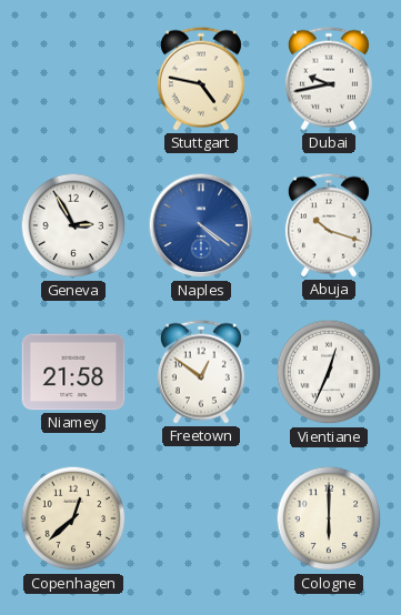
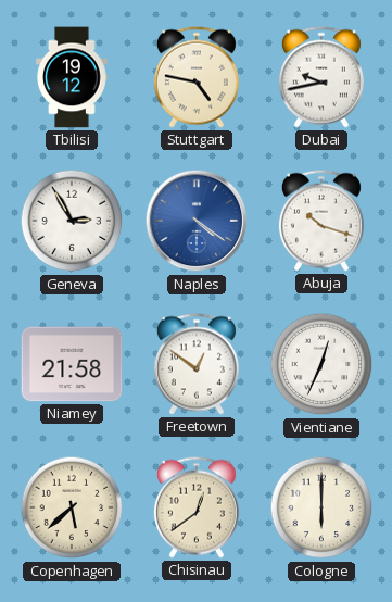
Tbilisi: none -> 19:12 (72, 77)
Copenhagen: 12:38 -> 5:38 (72, 507)
Chisinau: none -> 12:39 (197, 507)
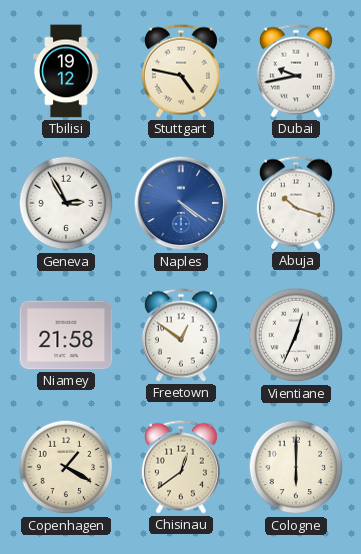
Copenhagen: 5:38 -> 1:20 (66, 467)
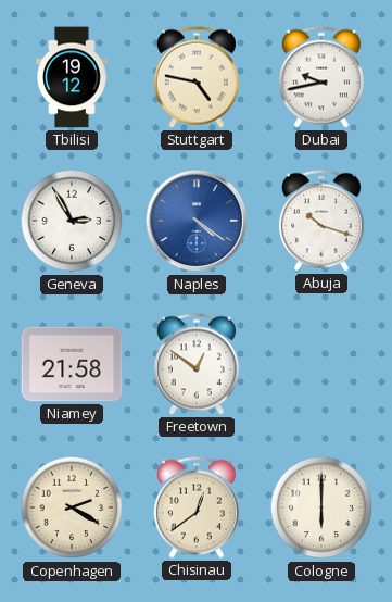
Vientiane: 12:34 -> none (296, 335)
Copenhagen: 1:20 -> 2:20 (72, 507)
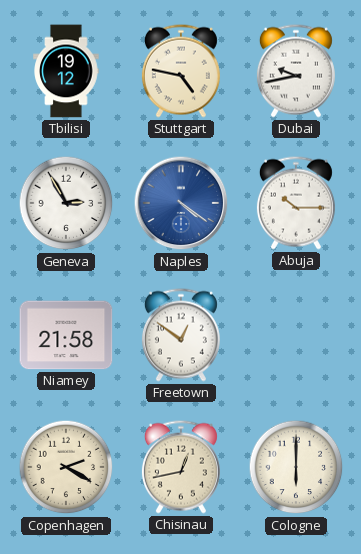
Abuja: 10:18 -> 10:15 (296, 203)
Chisinau: 12:39 -> 12:43 (181, 467)
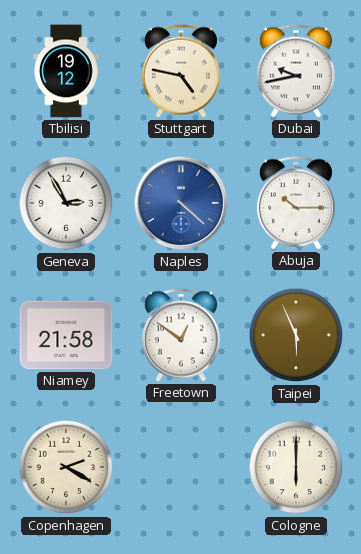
Naples: 4:21 -> 4:22 (181, 203)
Taipei: none -> 5:56 (296, 335)
Chisinau: 12:43 -> none (181, 467)
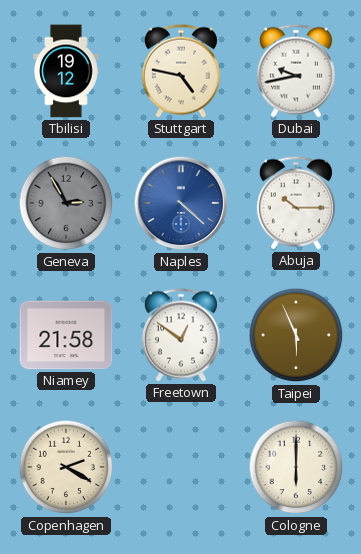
Geneva dial: white -> grey (66, 203)
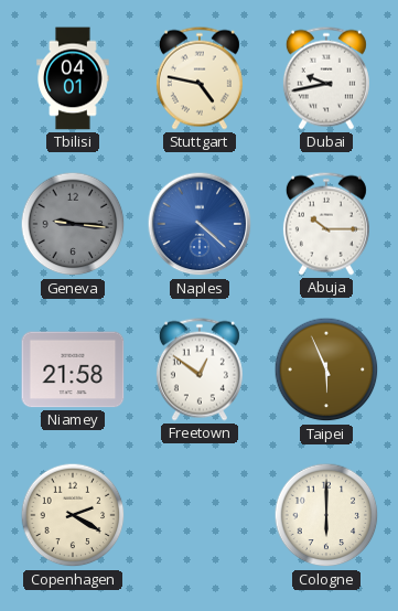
Tbilisi: 19:12 -> 04:01 (73, 78)
Geneva: 2:55 -> 9:16 (73, 224)
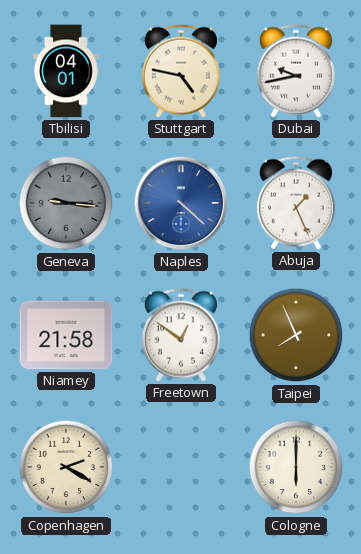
Abuja: 10:15 -> 1:26 (296, 203)
Taipei: 5:56 -> 7:56 (296, 335)
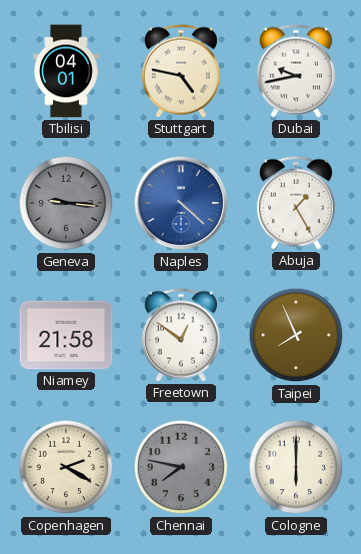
Abuja: 1:26 -> 1:25 (296, 203)
Chennai: none -> 7:47 (181, 467)
